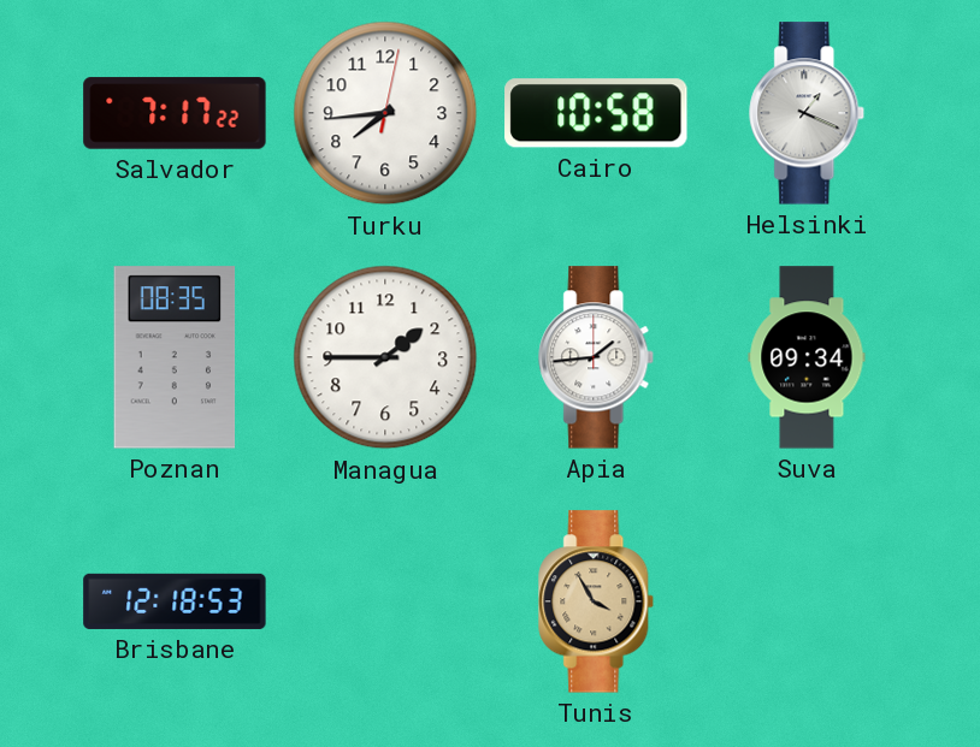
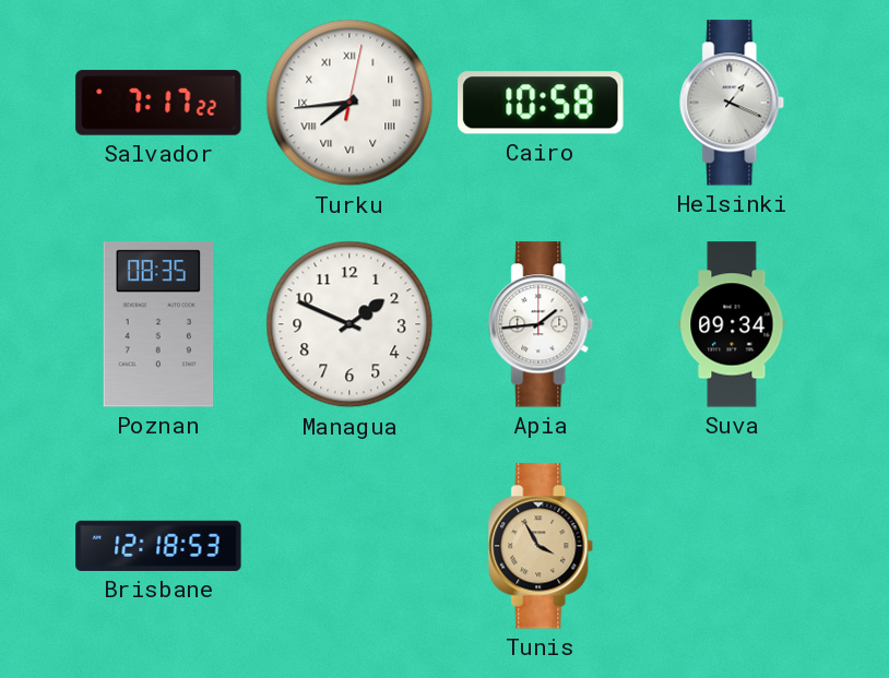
Turku numerals: Arabic -> Roman (349, 103)
Managua: 1:45 -> 1:49 (349, 324)
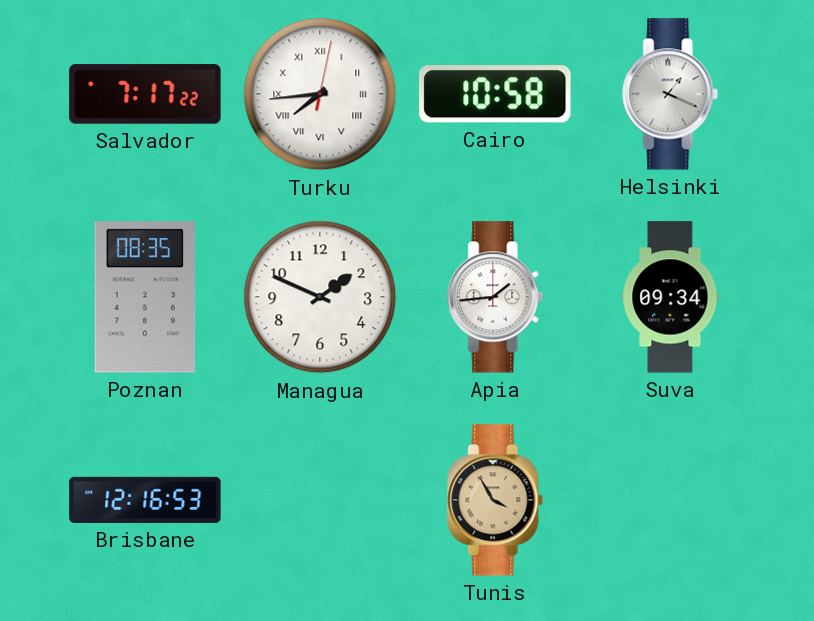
Brisbane: 12:18 -> 12:16 (145, 500)
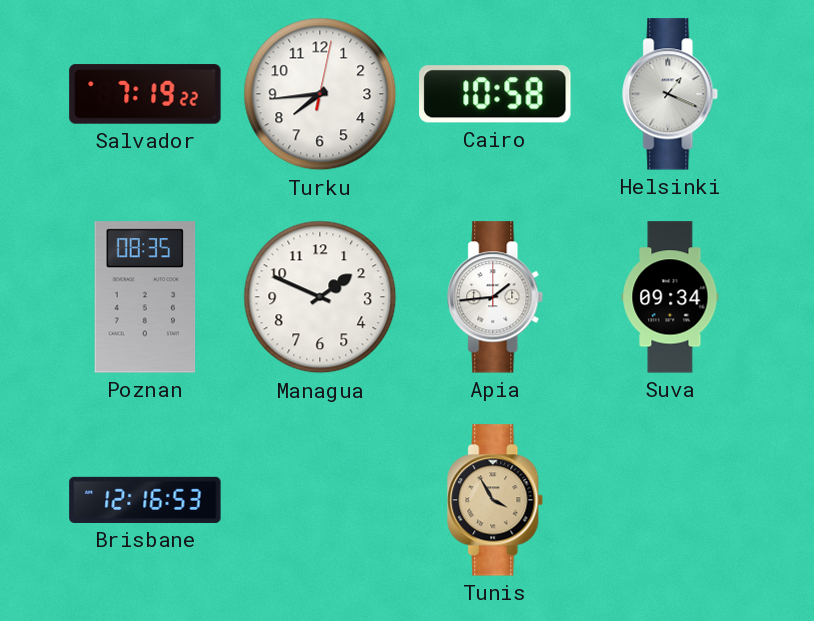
Salvador: 7:17 -> 7:19 (145, 94)
Turku numerals: Roman -> Arabic (320, 94)
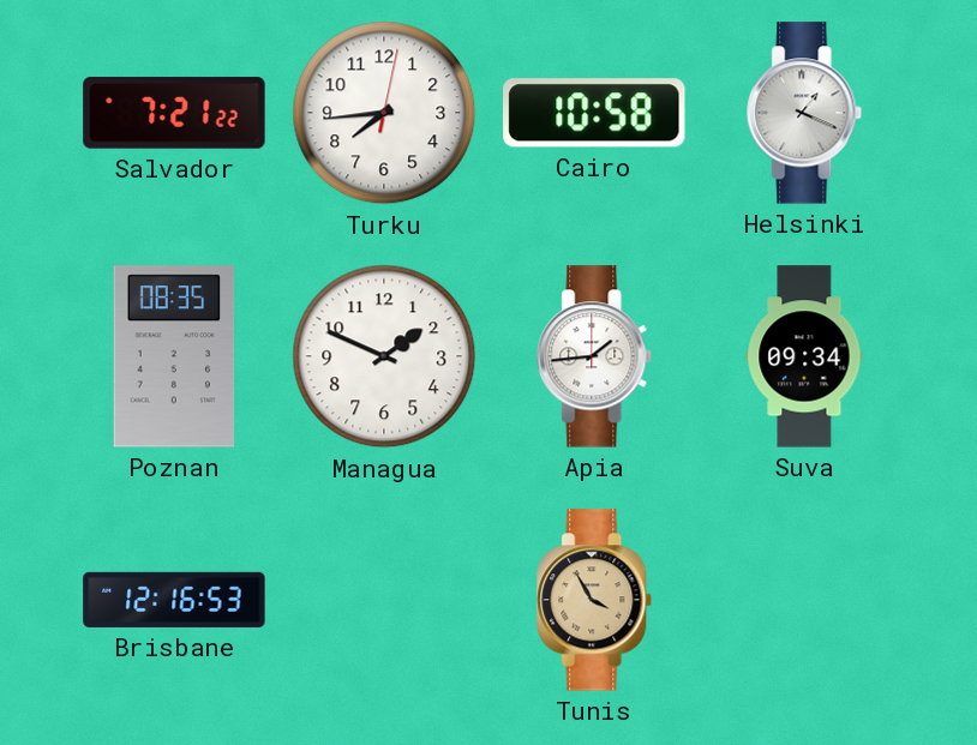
Salvador: 7:19 -> 7:21 (174, 113)
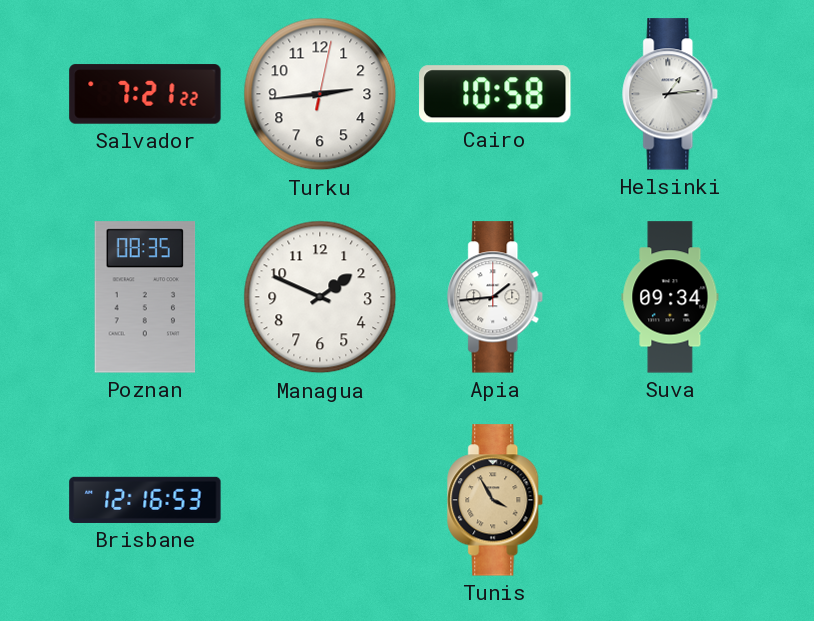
Turku: 7:44 -> 2:44 (320, 94)
Helsinki: 1:19 -> 1:14 (671, 94)
